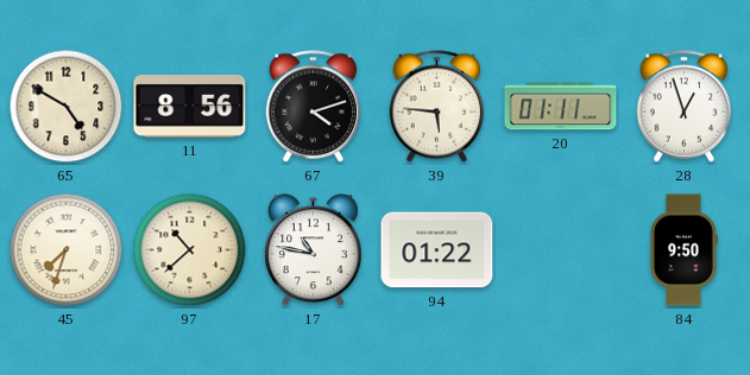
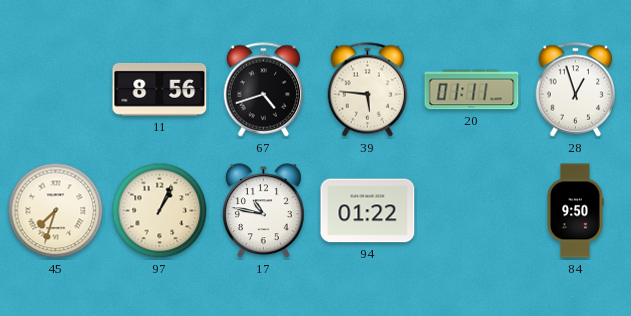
65: 4:50 -> none (67, 107)
67: 4:12 -> 4:42 (264, 90)
97: 10:38 -> 1:04 (160, 211)
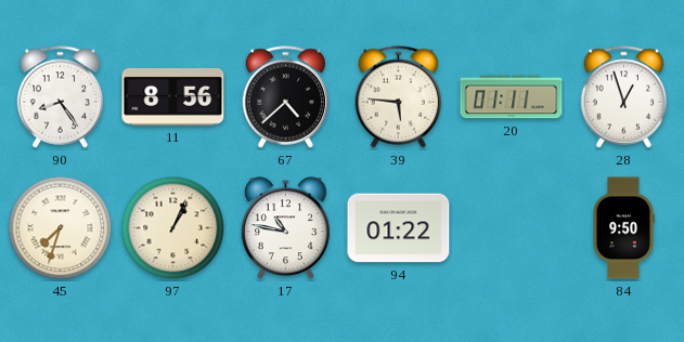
90: none -> 8:24 (61, 97)
67: 4:42 -> 4:38 (286, 97)
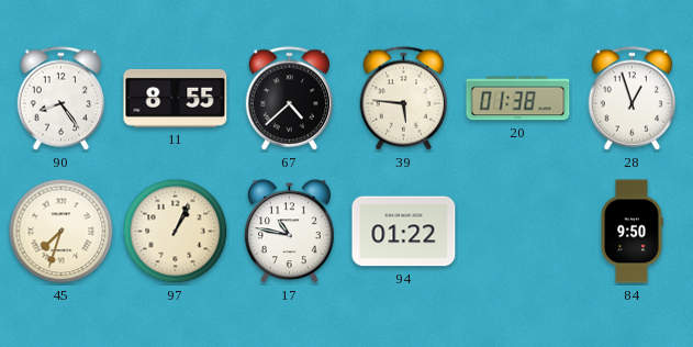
11: 8:56 -> 8:55 (176, 98)
20: 01:11 -> 01:38 (518, 99)
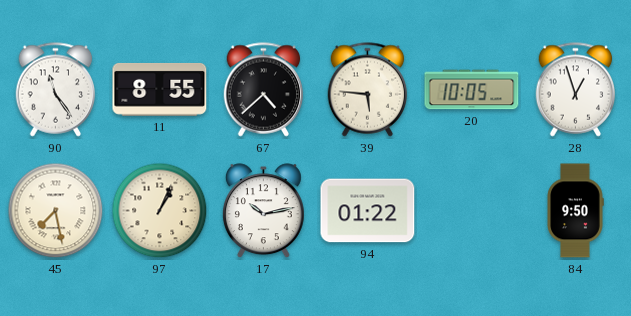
90: 8:24 -> 11:24 (56, 90)
20: 01:38 -> 10:05 (472, 90)
45: 7:33 -> 7:28 (56, 211)
17: 10:47 -> 10:13 (263, 211)
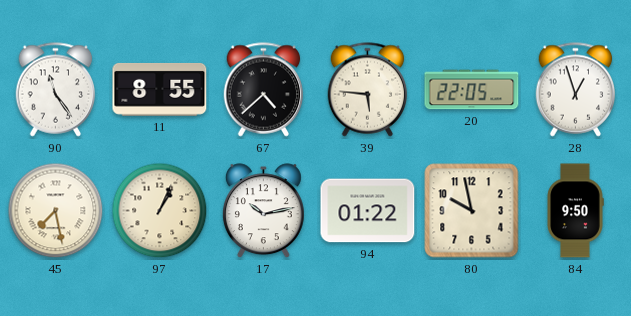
20: 10:05 -> 22:05 (472, 90)
80: none -> 9:58 (472, 211)
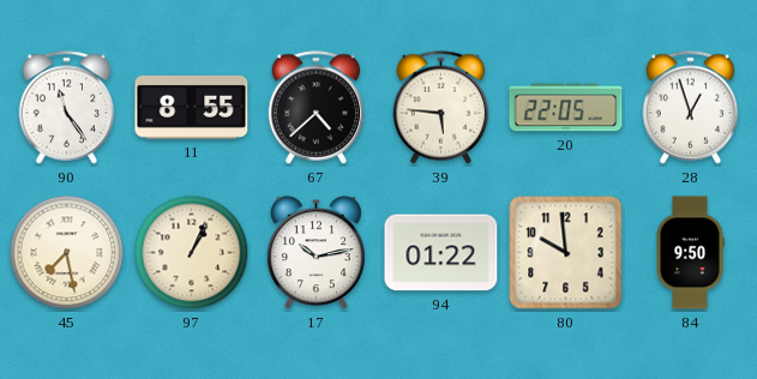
80: 9:58 -> 9:59 (566, 253)
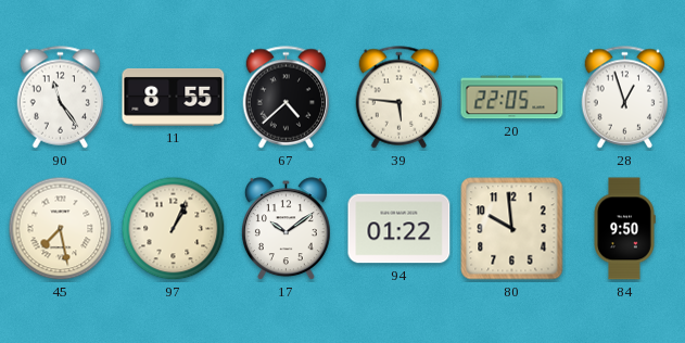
17: 10:13 -> 10:09 (286, 229)
